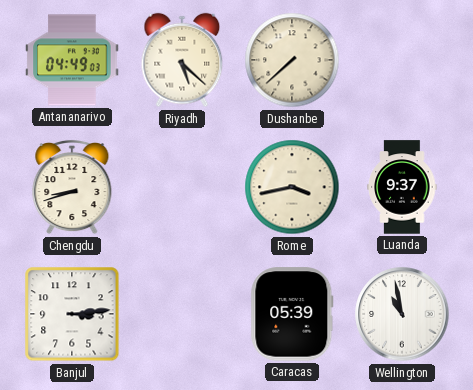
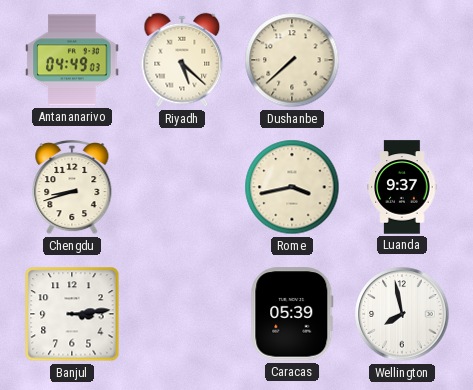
Wellington: 10:58 -> 7:58 (402, 314)
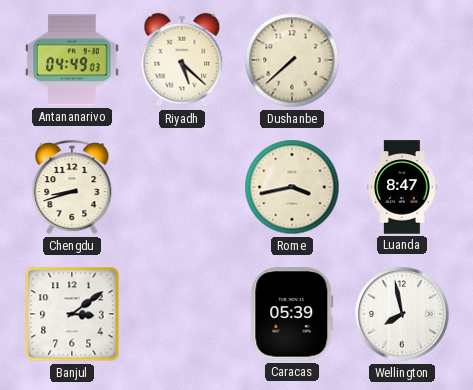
Luanda: 9:37 -> 8:47 (402, 187)
Banjul: 3:14 -> 3:09 (72, 314)
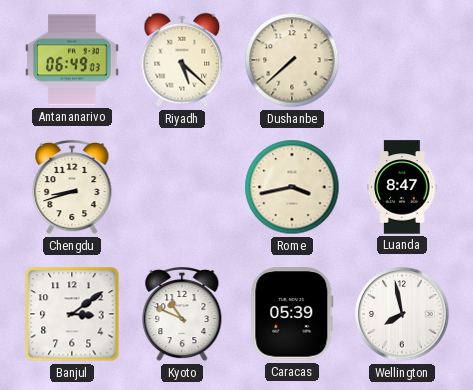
Antananarivo: 04:49 -> 06:49 (72, 60)
Kyoto: none -> 10:49 (182, 314)
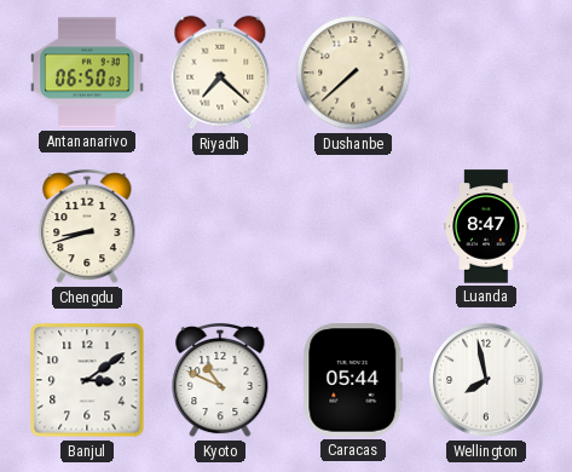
Antananarivo: 06:49 -> 06:50 (87, 73)
Riyadh: 5:22 -> 7:22 (220, 73)
Rome: 3:43 -> none (292, 187)
Caracas: 05:39 -> 05:44 (353, 380)
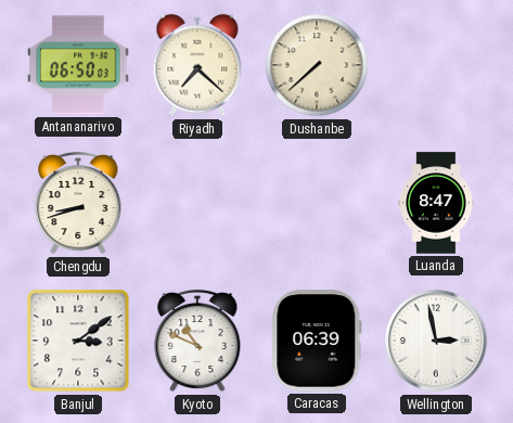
Caracas: 05:44 -> 06:39 (317, 341)
Wellington: 7:58 -> 2:58 (436, 341)
